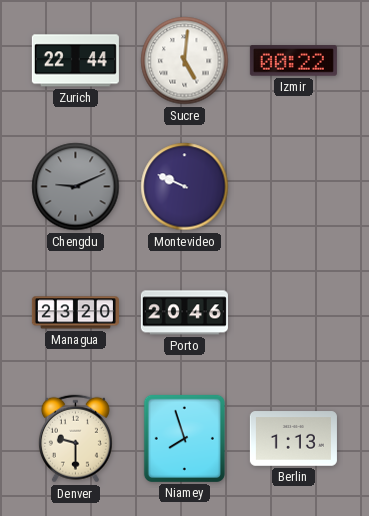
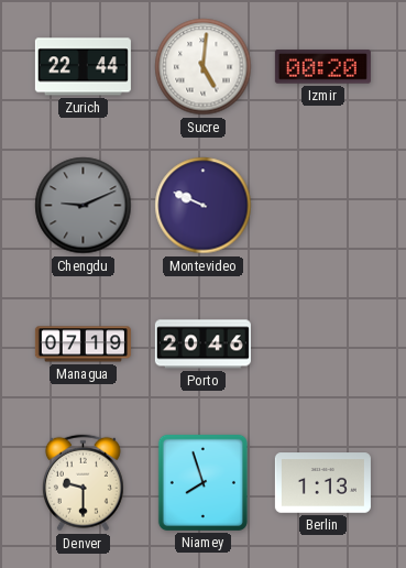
Izmir: 00:22 -> 00:20 (322, 67)
Managua: 23:20 -> 07:19 (83, 345)
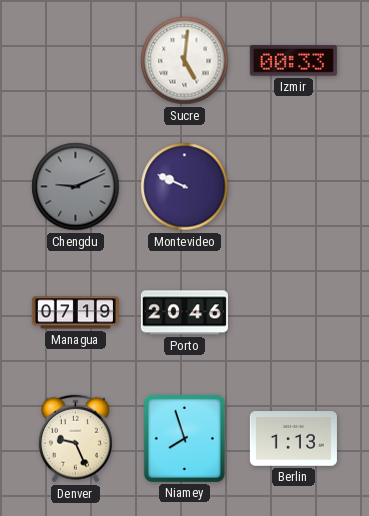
Zurich: 22:44 -> none (83, 67)
Izmir: 00:20 -> 00:33 (293, 61)
Denver: 9:30 -> 9:26 (75, 439)
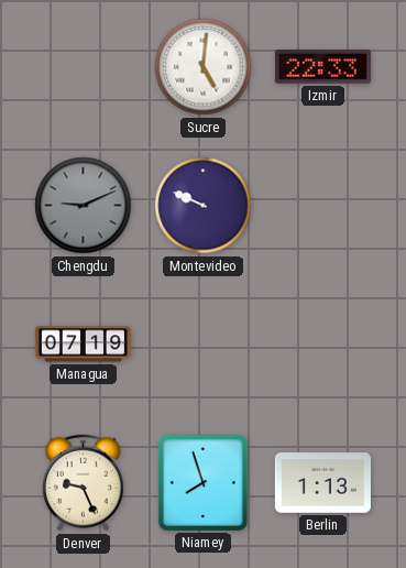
Izmir: 00:33 -> 22:33 (322, 67)
Porto: 20:46 -> none (184, 313)
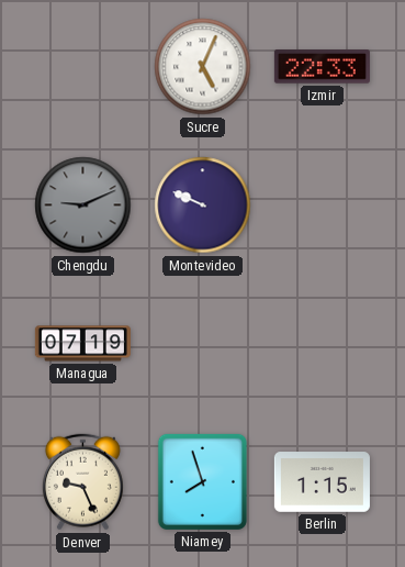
Sucre: 5:01 -> 5:04 (203, 67)
Berlin: 1:13 -> 1:15 (322, 482)
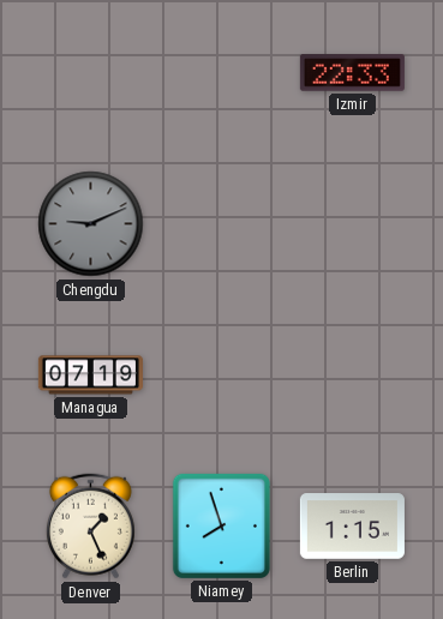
Sucre: 5:04 -> none (203, 67)
Montevideo: 9:49 -> none (203, 205)
Denver: 9:26 -> 1:26 (90, 527)
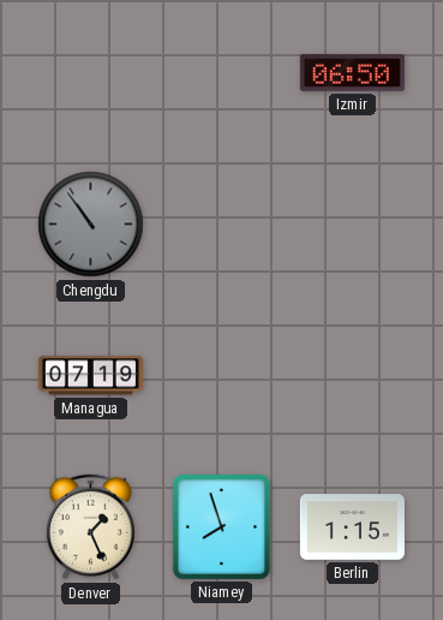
Izmir: 22:33 -> 06:50 (352, 73)
Chengdu: 9:11 -> 10:54 (91, 225)
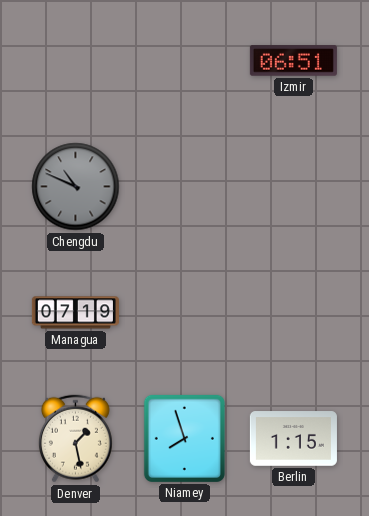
Izmir: 06:50 -> 06:51 (293, 61)
Chengdu: 10:54 -> 10:49 (76, 187)
Denver: 1:26 -> 1:28 (75, 439)
